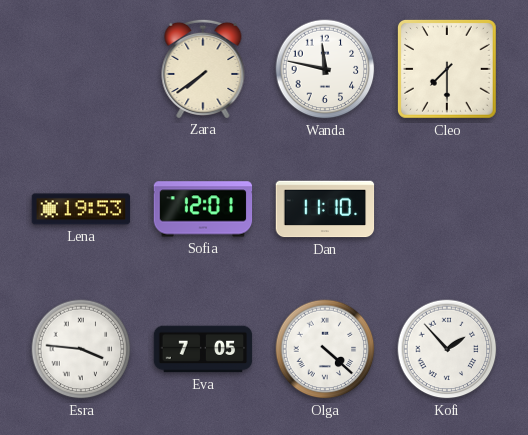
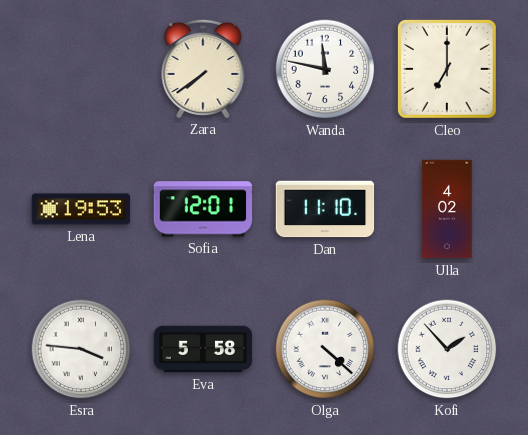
Cleo: 7:30 -> 7:00 (447, 69)
Ulla: none -> 4:02 (447, 209)
Eva: 7:05 -> 5:58 (203, 349)
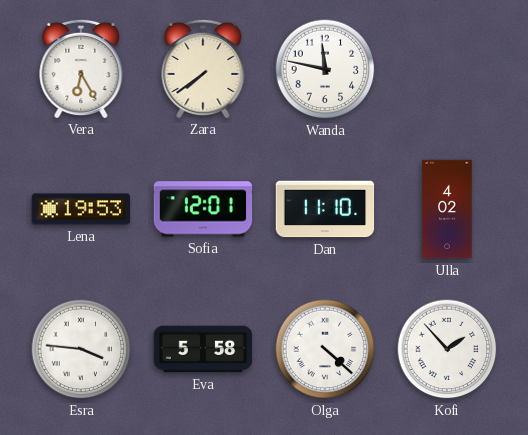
Vera: none -> 6:25 (81, 68)
Cleo: 7:00 -> none (447, 69)
